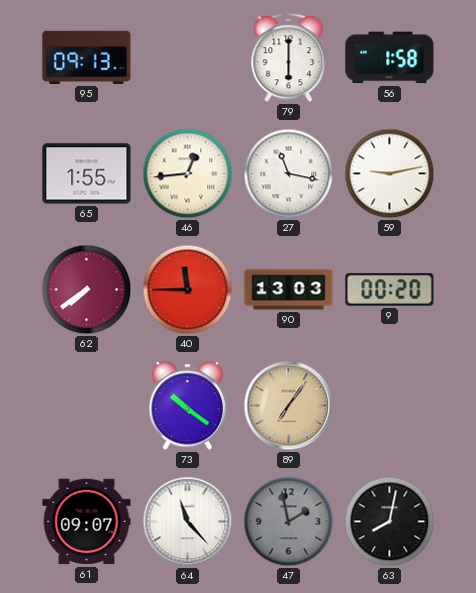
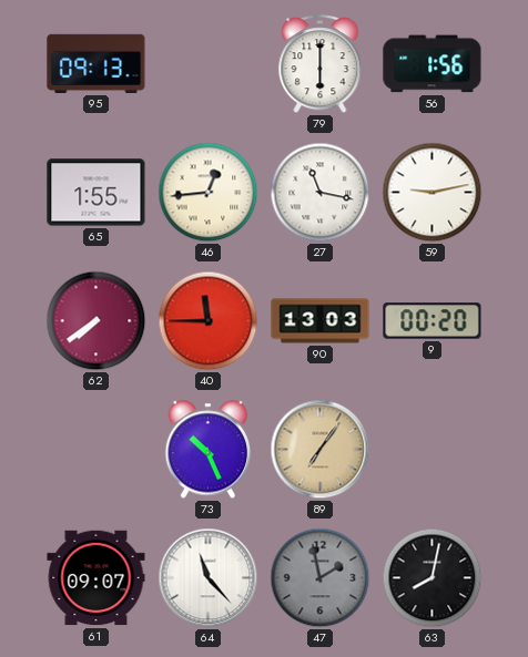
56: 1:58 -> 1:56 (433, 64)
73: 10:21 -> 10:26 (209, 450)
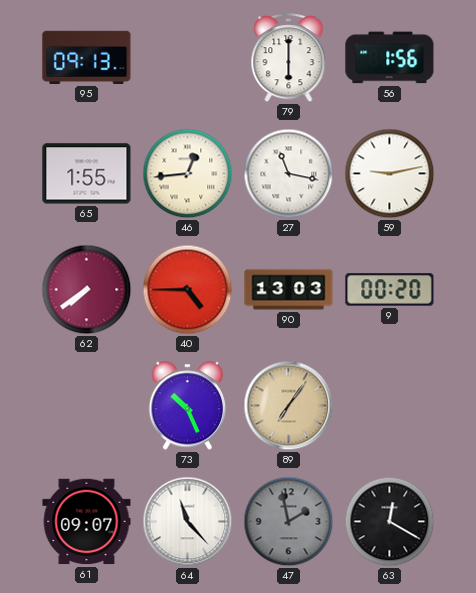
40: 11:45 -> 4:45 (188, 290)
63: 8:02 -> 12:20 (390, 522)
